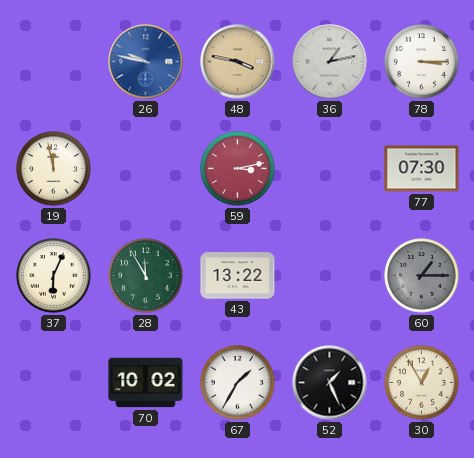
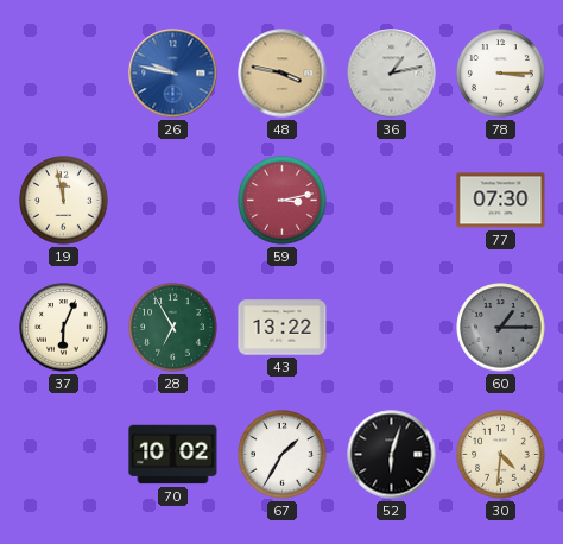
28: 11:55 -> 6:55 (173, 328)
52: 1:26 -> 6:03 (392, 455)
30: 12:55 -> 4:31 (501, 455)
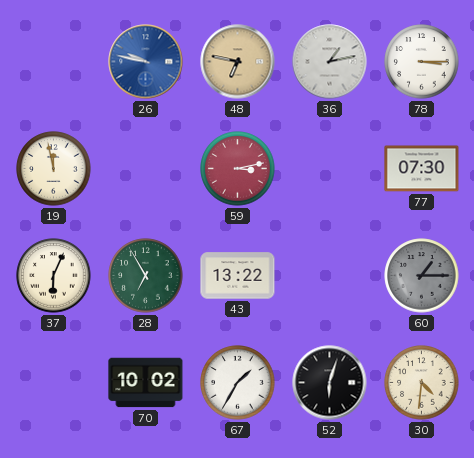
48: 3:47 -> 6:47 (238, 62)
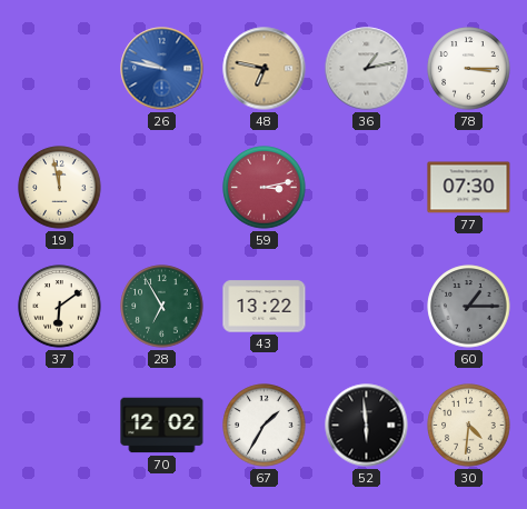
37: 6:04 -> 6:09 (60, 307)
70: 10:02 -> 12:02 (162, 426)
52: 6:03 -> 5:59 (367, 426)
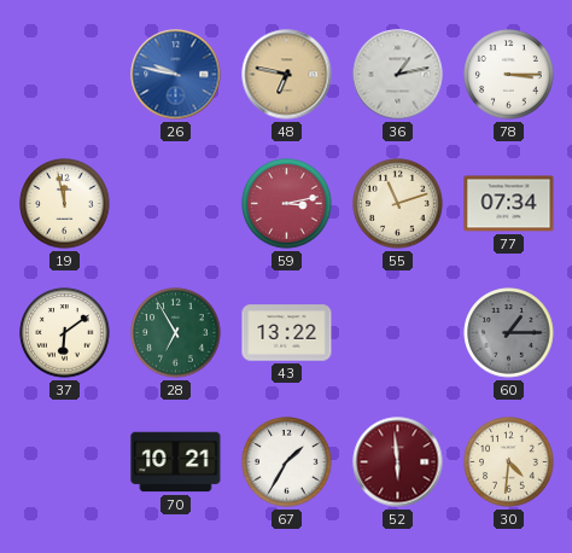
55: none -> 11:12 (398, 204)
77: 07:30 -> 07:34 (509, 204)
70: 12:02 -> 10:21 (176, 462)
52 dial: black -> burgundy (398, 462)
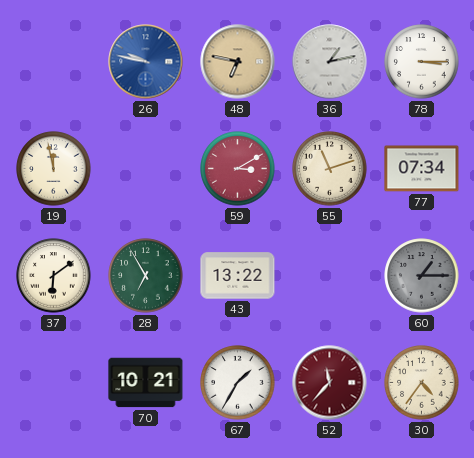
59: 3:13 -> 3:10 (238, 169)
52: 5:59 -> 11:37 (330, 383)
30: 4:31 -> 4:36 (422, 383)
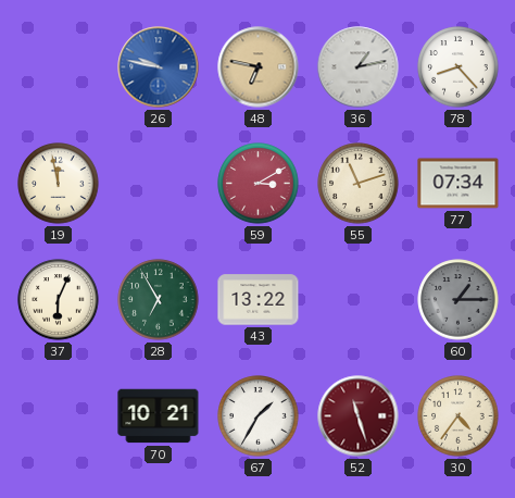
78: 3:15 -> 8:23 (459, 67)
37: 6:09 -> 6:04 (59, 300)
52: 11:37 -> 11:27 (359, 416)
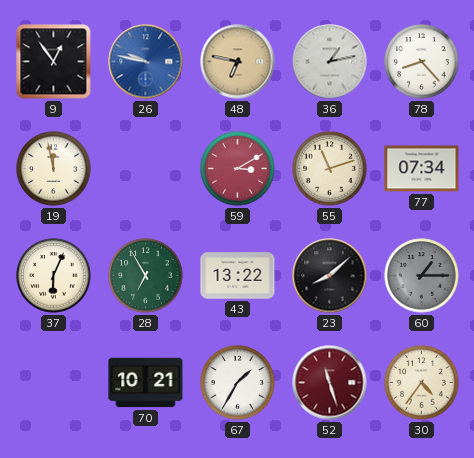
9: none -> 12:54 (54, 62)
23: none -> 8:08 (330, 276)
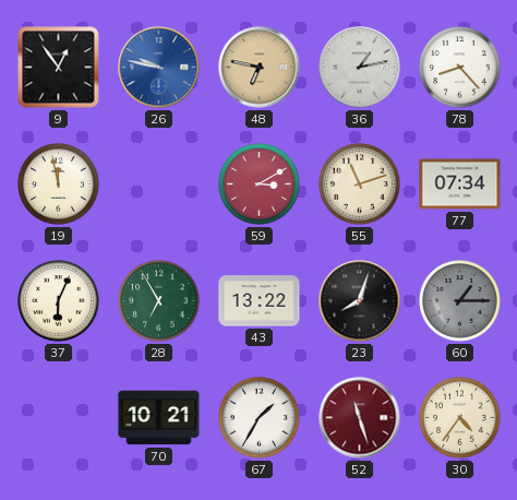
23: 8:08 -> 8:03 (360, 301)
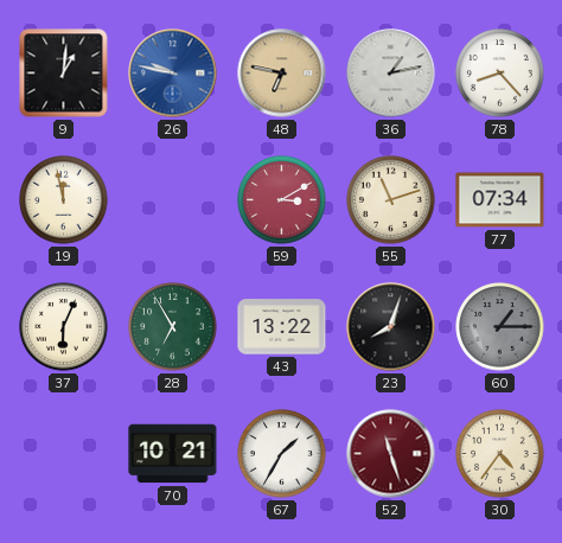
9: 12:54 -> 1:01 (64, 74)
